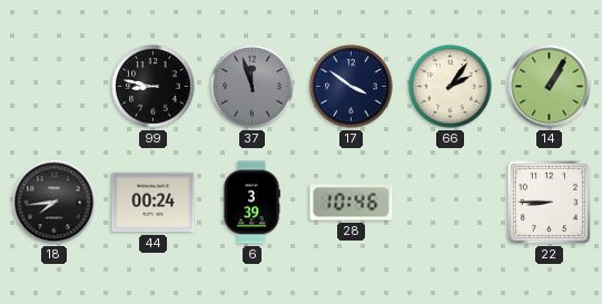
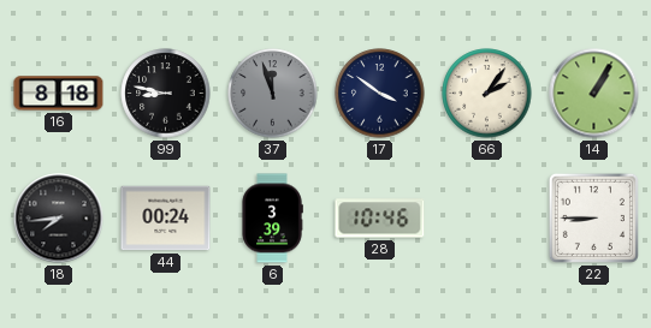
16: none -> 8:18 (59, 94)
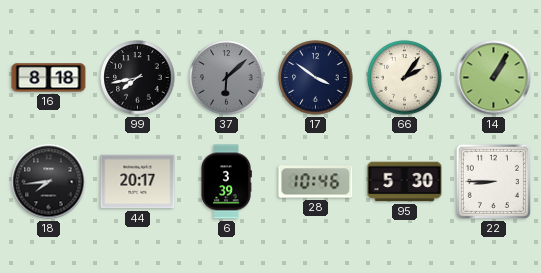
99: 8:47 -> 7:43 (138, 78)
37: 11:57 -> 6:08 (227, 78)
44: 00:24 -> 20:17 (138, 182)
95: none -> 5:30 (405, 182)
